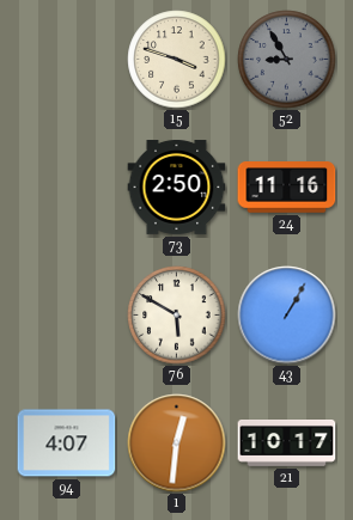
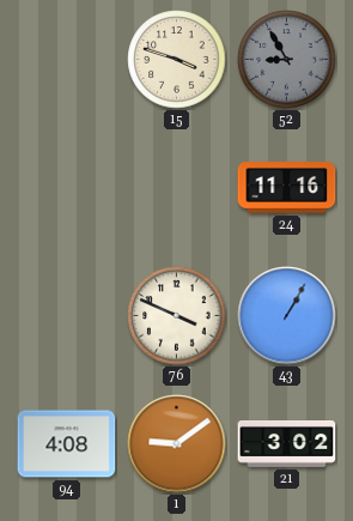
73: 2:50 -> none (177, 188)
76: 5:50 -> 3:49 (177, 316)
94: 4:07 -> 4:08 (67, 444)
1: 12:31 -> 9:09 (177, 444)
21: 10:17 -> 3:02 (287, 444)
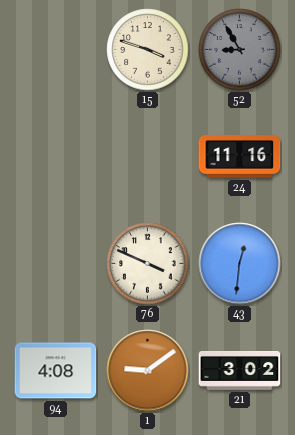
43: 1:05 -> 12:31 (240, 264)
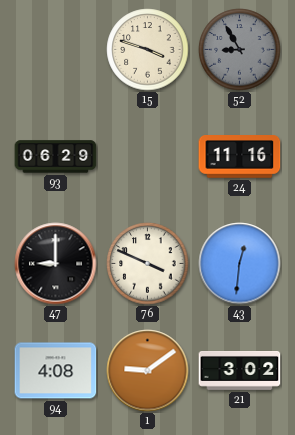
93: none -> 06:29 (56, 157)
47: none -> 9:00 (56, 264)
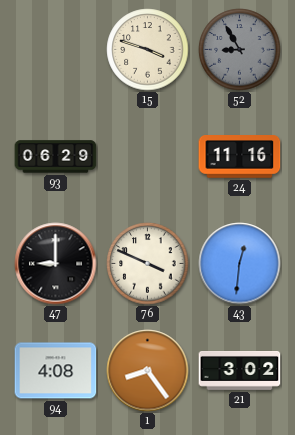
1: 9:09 -> 8:24 (148, 371)
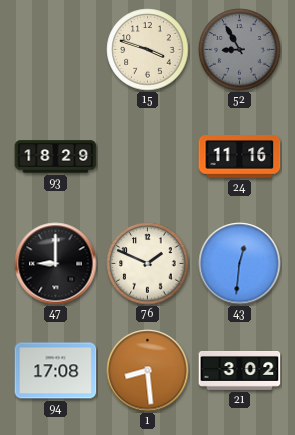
93: 06:29 -> 18:29 (56, 157)
76: 3:49 -> 1:49 (148, 264)
94: 4:08 -> 17:08 (56, 371)
1: 8:24 -> 8:29 (148, 371)
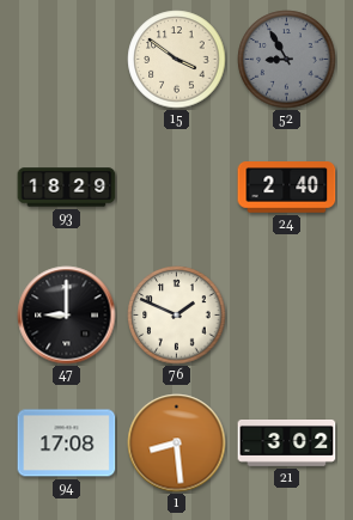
15: 3:48 -> 3:51 (177, 60)
24: 11:16 -> 2:40 (287, 188)
43: 12:31 -> none (240, 264)
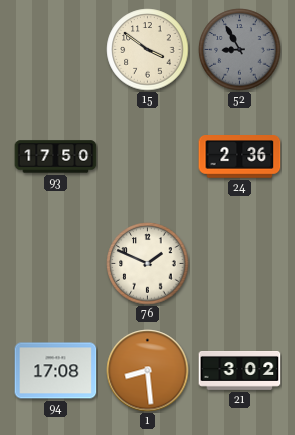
93: 18:29 -> 17:50 (56, 157)
24: 2:40 -> 2:36 (240, 157)
47: 9:00 -> none (67, 316)
